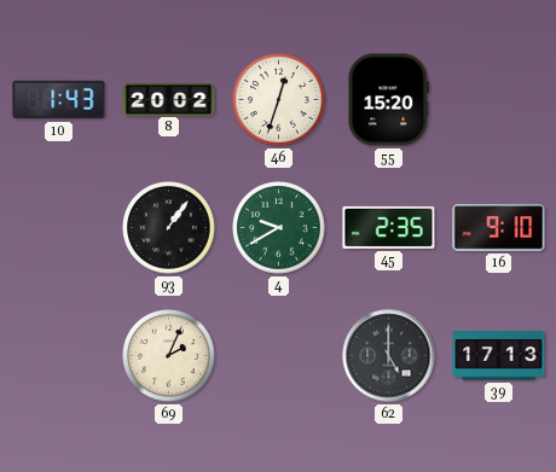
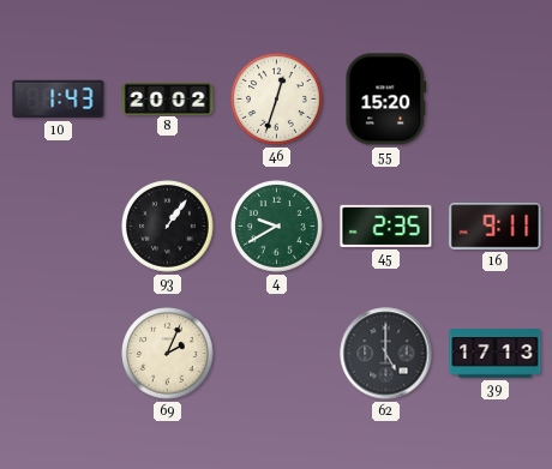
16: 9:10 -> 9:11 (496, 227)
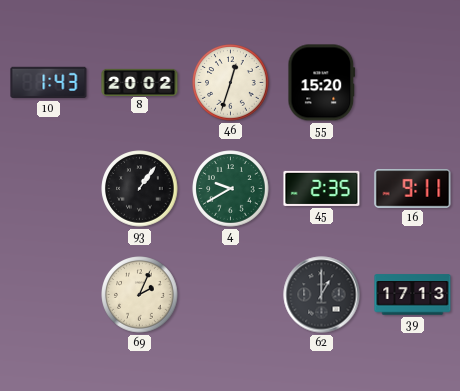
62: 5:00 -> 1:00 (322, 295)
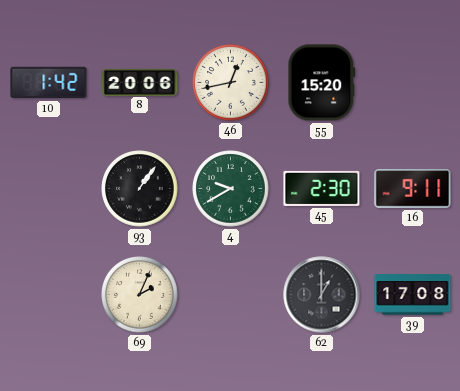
10: 1:43 -> 1:42 (49, 83)
8: 20:02 -> 20:06 (140, 82)
46: 12:33 -> 12:43 (231, 83)
45: 2:35 -> 2:30 (322, 188)
39: 17:13 -> 17:08 (413, 295)
